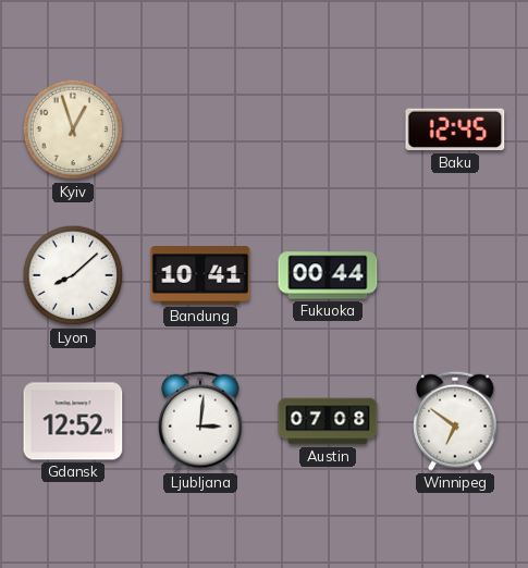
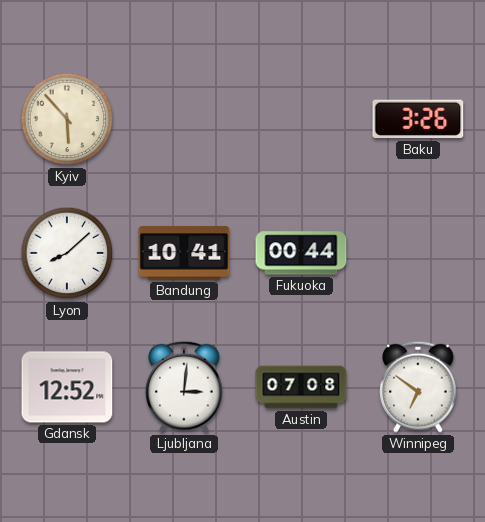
Kyiv: 12:57 -> 5:53 (67, 119)
Baku: 12:45 -> 3:26 (418, 119)
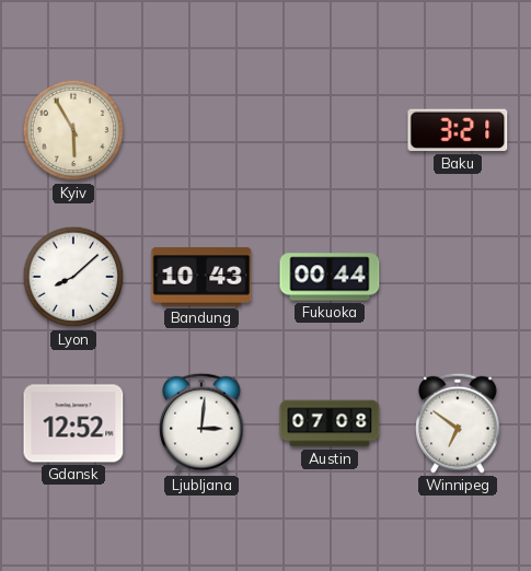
Kyiv: 5:53 -> 5:55 (73, 130)
Baku: 3:26 -> 3:21 (458, 130)
Bandung: 10:41 -> 10:43 (201, 277)
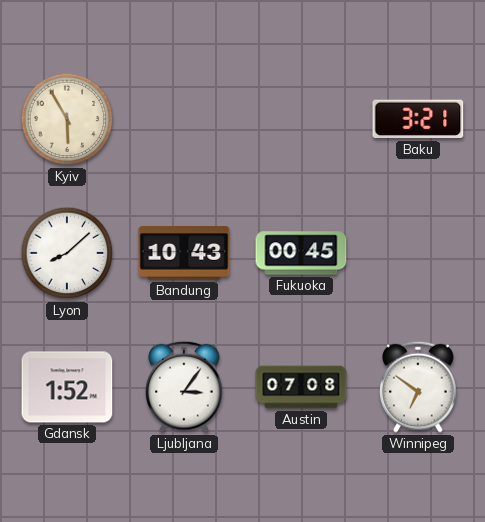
Fukuoka: 00:44 -> 00:45 (301, 253)
Gdansk: 12:52 -> 1:52 (67, 387)
Ljubljana: 3:01 -> 3:06 (184, 387)
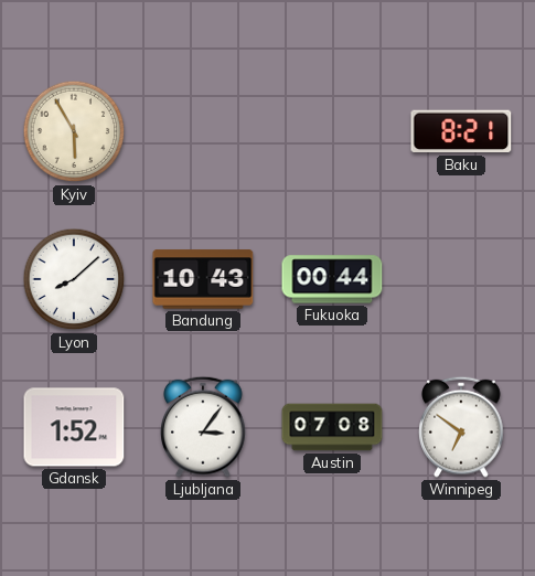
Baku: 3:21 -> 8:21 (461, 131)
Fukuoka: 00:45 -> 00:44 (332, 279)
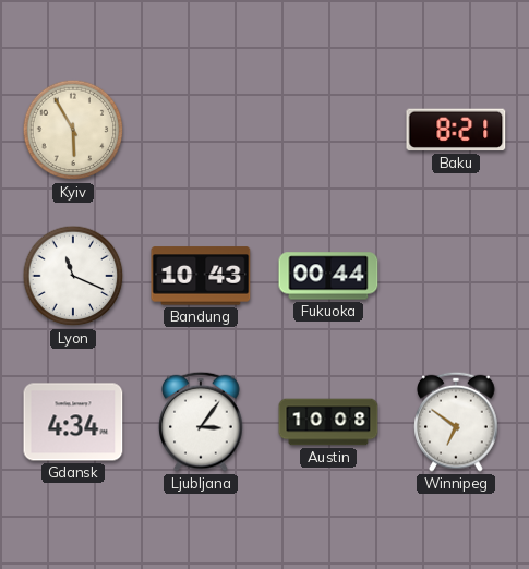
Lyon: 8:08 -> 11:19 (73, 276)
Gdansk: 1:52 -> 4:34 (73, 422)
Austin: 07:08 -> 10:08 (328, 422)
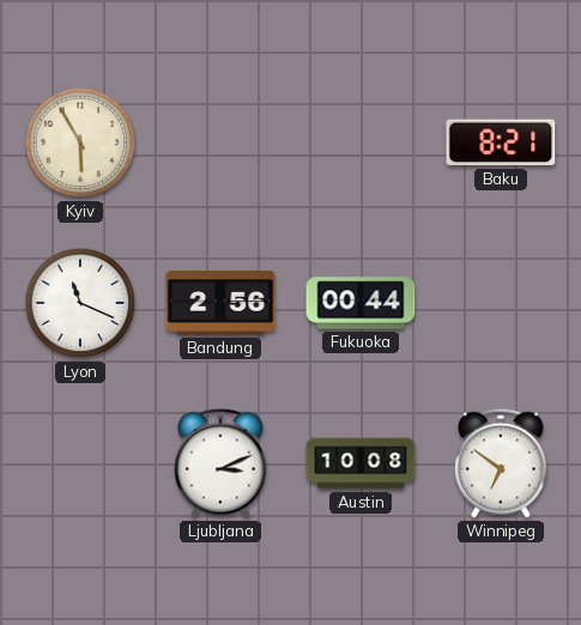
Bandung: 10:43 -> 2:56 (220, 303)
Gdansk: 4:34 -> none (73, 422)
Ljubljana: 3:06 -> 3:11 (220, 463)
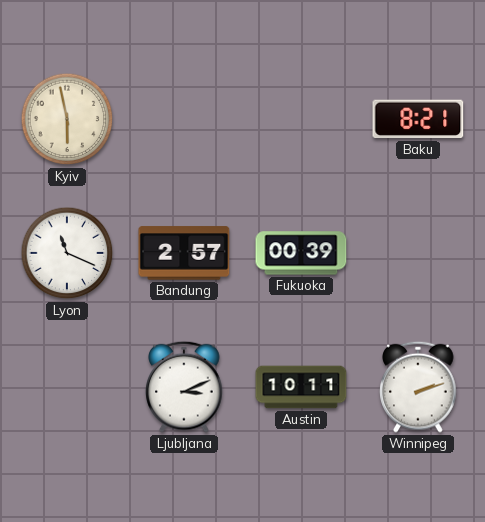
Kyiv: 5:55 -> 5:58 (67, 119)
Bandung: 2:56 -> 2:57 (184, 253)
Fukuoka: 00:44 -> 00:39 (301, 253)
Austin: 10:08 -> 10:11 (301, 387)
Winnipeg: 6:51 -> 2:12 (418, 387)
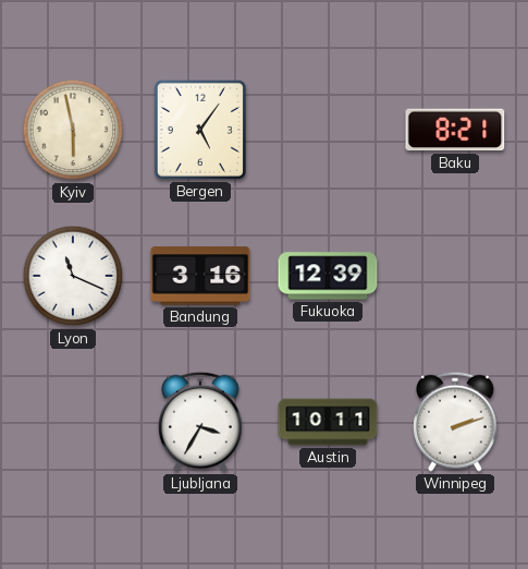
Bergen: none -> 5:06 (200, 130)
Bandung: 2:57 -> 3:16 (200, 276)
Fukuoka: 00:39 -> 12:39 (328, 276)
Ljubljana: 3:11 -> 3:35 (200, 422)
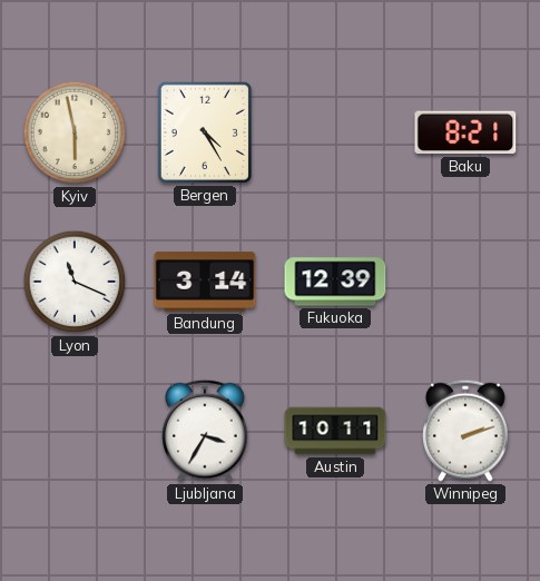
Bergen: 5:06 -> 4:25 (205, 132)
Bandung: 3:16 -> 3:14 (205, 282)
